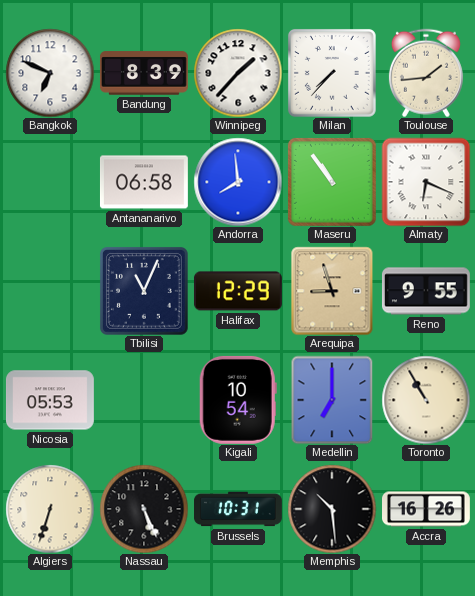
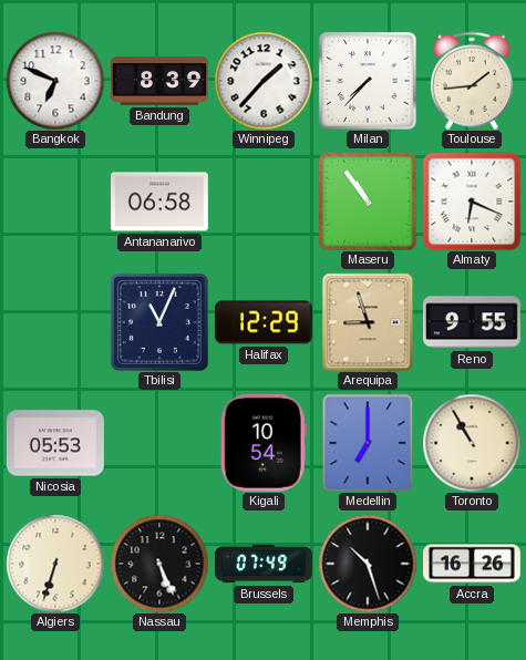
Andorra: 7:59 -> none (238, 182)
Brussels: 10:31 -> 07:49 (265, 564)
Memphis: 10:29 -> 10:27 (368, 564)
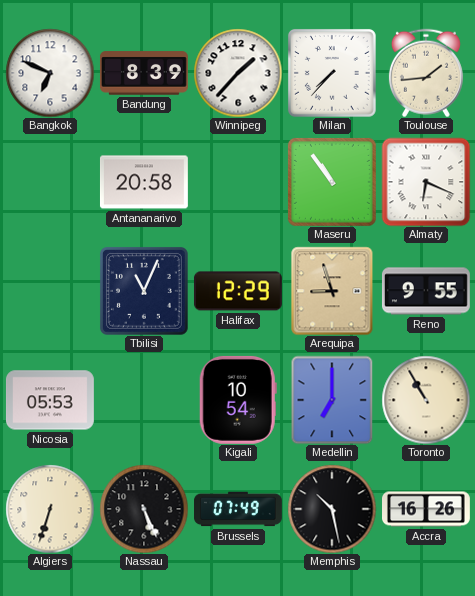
Antananarivo: 06:58 -> 20:58 (144, 182)
Memphis: 10:27 -> 10:28 (332, 509)
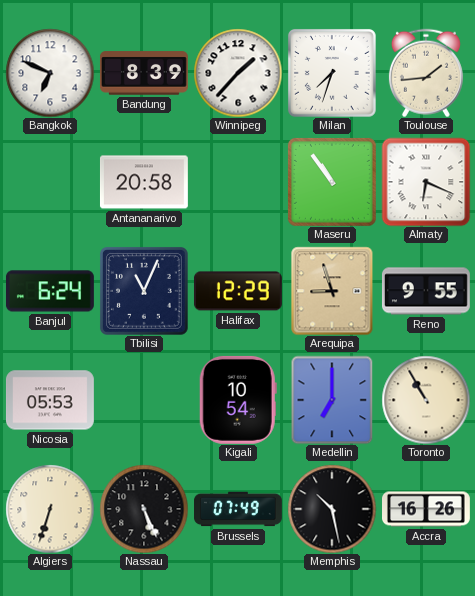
Milan: 7:37 -> 7:33 (332, 73)
Banjul: none -> 6:24 (50, 291)
